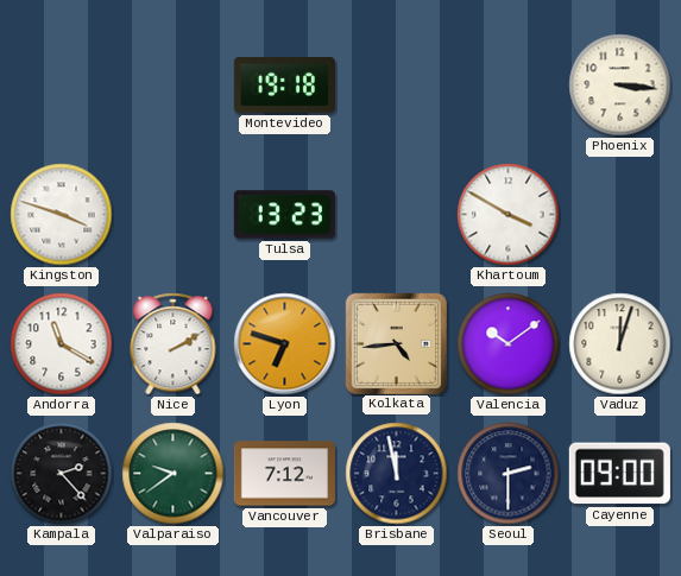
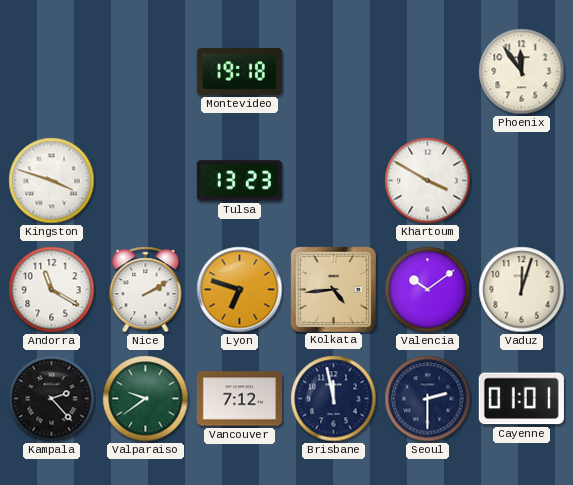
Phoenix: 3:16 -> 11:54 (522, 72)
Cayenne: 09:00 -> 01:01 (521, 399)
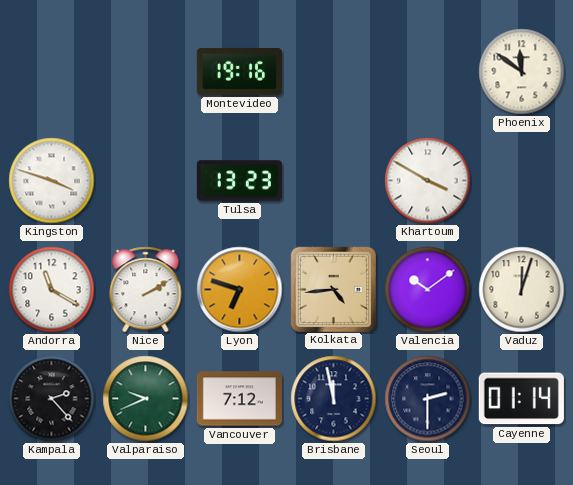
Montevideo: 19:18 -> 19:16 (239, 71)
Phoenix: 11:54 -> 11:51 (522, 72)
Valparaiso: 9:39 -> 9:41 (146, 399)
Cayenne: 01:01 -> 01:14 (521, 399)
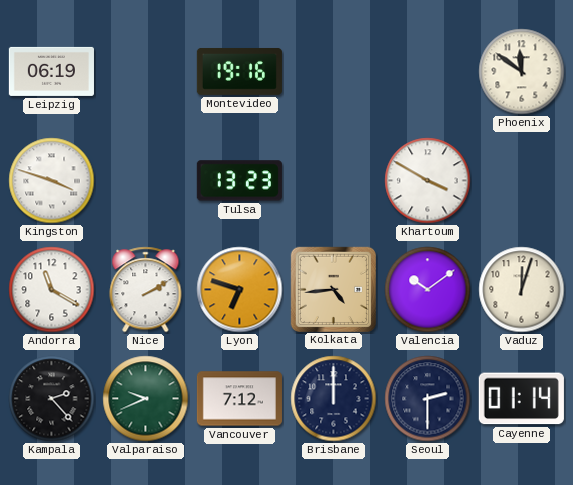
Leipzig: none -> 06:19 (51, 71)
Brisbane: 11:58 -> 12:00 (334, 399)
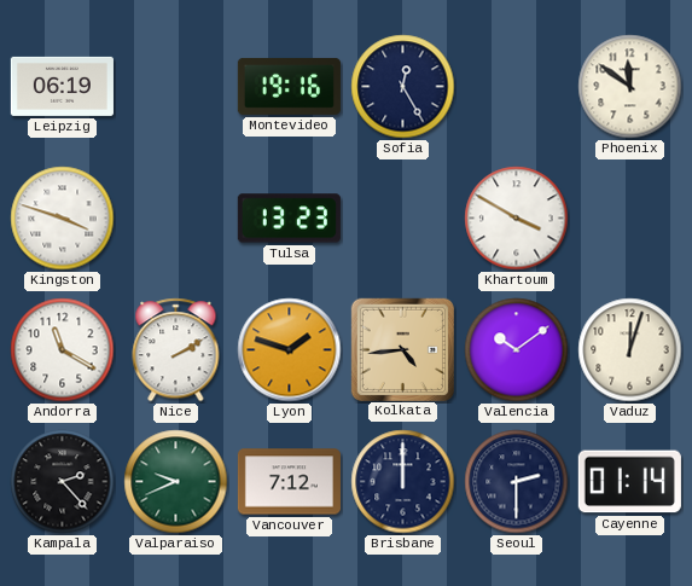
Sofia: none -> 12:25 (403, 87)
Lyon: 6:48 -> 1:48 (290, 350)
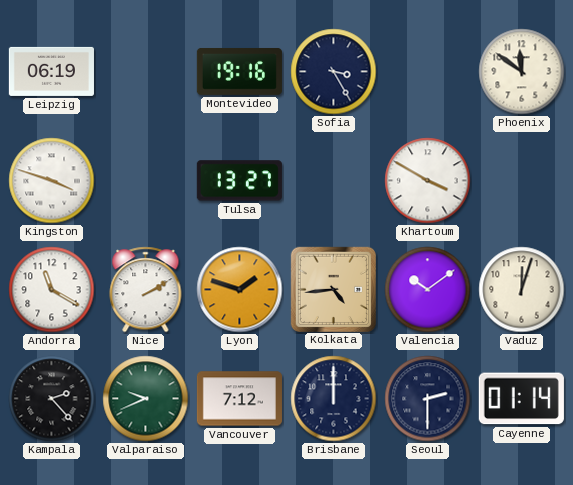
Sofia: 12:25 -> 3:25 (334, 72)
Tulsa: 13:23 -> 13:27 (239, 181)
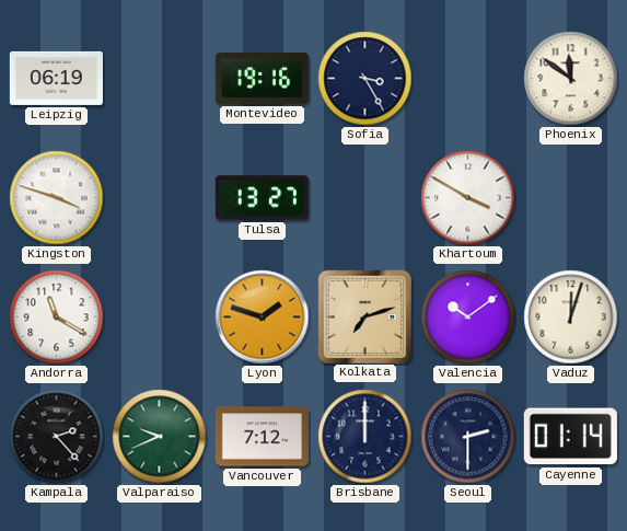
Nice: 2:10 -> none (146, 290)
Kolkata: 4:44 -> 7:12 (364, 316)
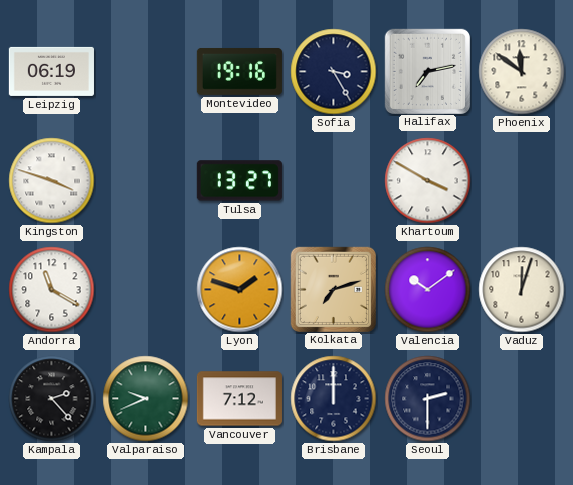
Halifax: none -> 7:13 (427, 71)
Cayenne: 01:14 -> none (570, 437)
